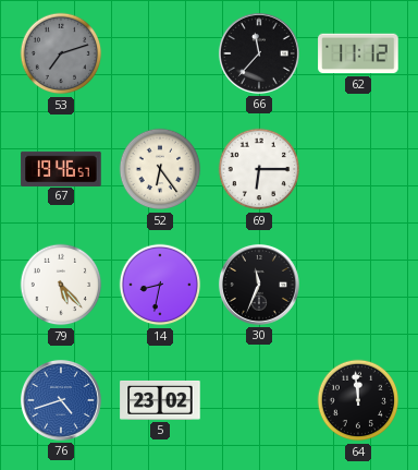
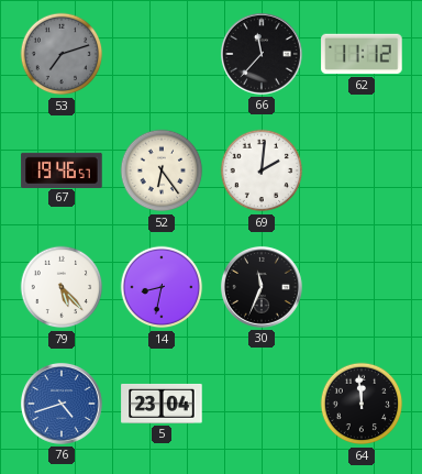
69: 6:15 -> 2:01 (262, 170)
5: 23:02 -> 23:04 (162, 404)
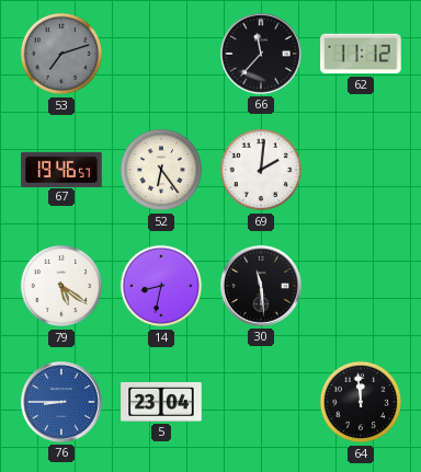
79: 5:23 -> 5:21 (61, 286)
30: 11:34 -> 11:29 (261, 286)
76: 4:42 -> 8:45 (61, 402)
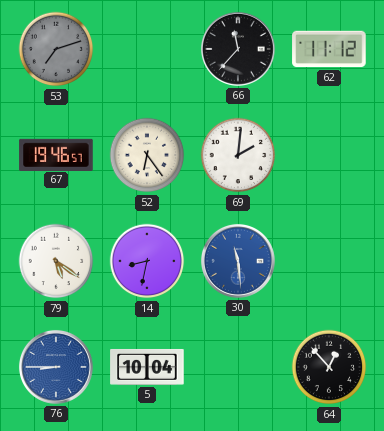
30 dial: black -> blue (238, 261)
5: 23:04 -> 10:04 (147, 367)
64: 11:59 -> 12:53 (329, 367)
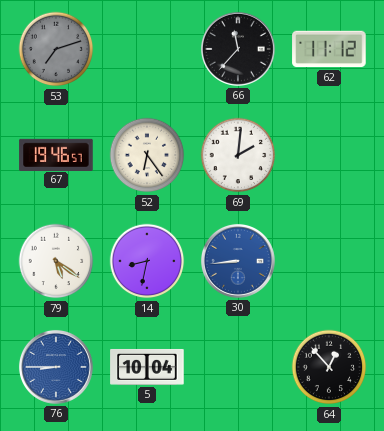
30: 11:29 -> 8:44 (238, 261)
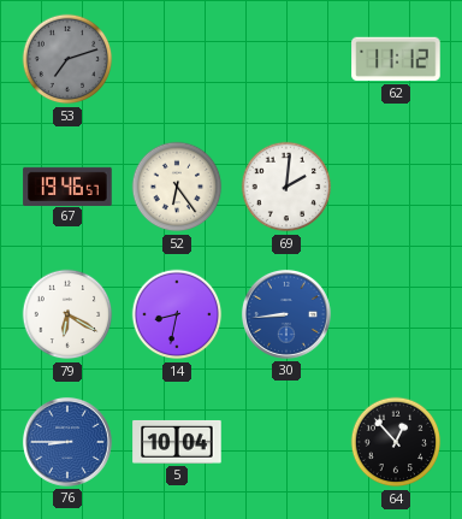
66: 11:37 -> none (238, 49)
79: 5:21 -> 6:20 (67, 314)
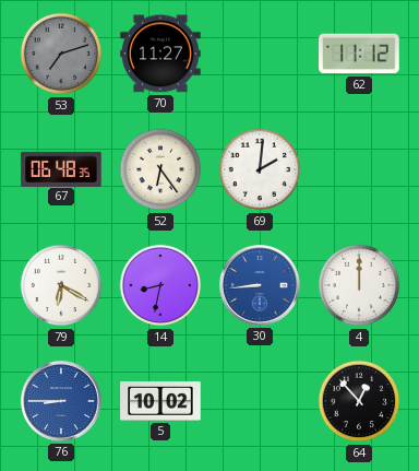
70: none -> 11:27 (160, 54)
67: 19:46 -> 06:48 (61, 168)
4: none -> 12:00 (359, 285)
5: 10:04 -> 10:02 (160, 401)
